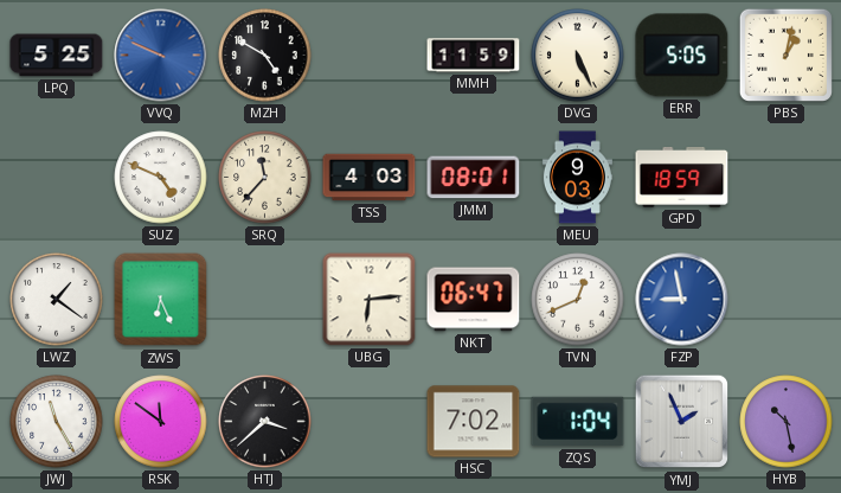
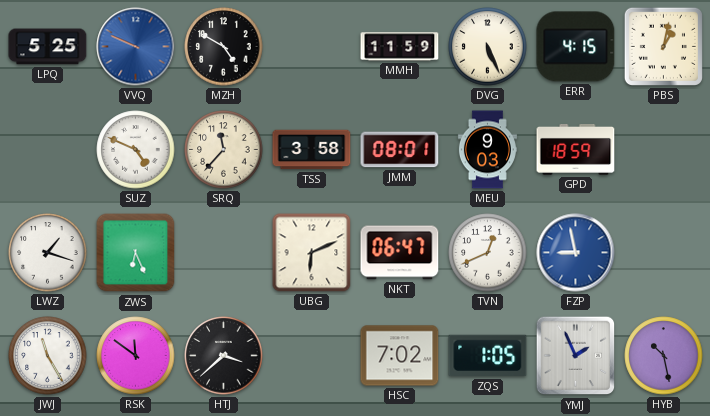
ERR: 5:05 -> 4:15 (576, 47)
TSS: 4:03 -> 3:58 (312, 150)
LWZ: 1:21 -> 1:18 (48, 253)
UBG: 6:14 -> 6:11 (312, 253)
ZQS: 1:04 -> 1:05 (488, 356)
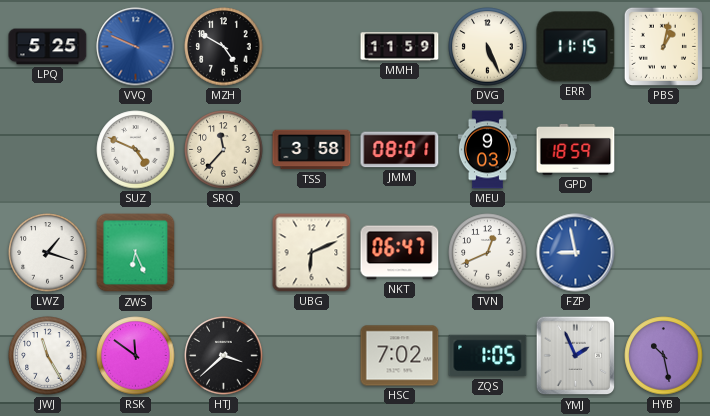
ERR: 4:15 -> 11:15 (576, 47)
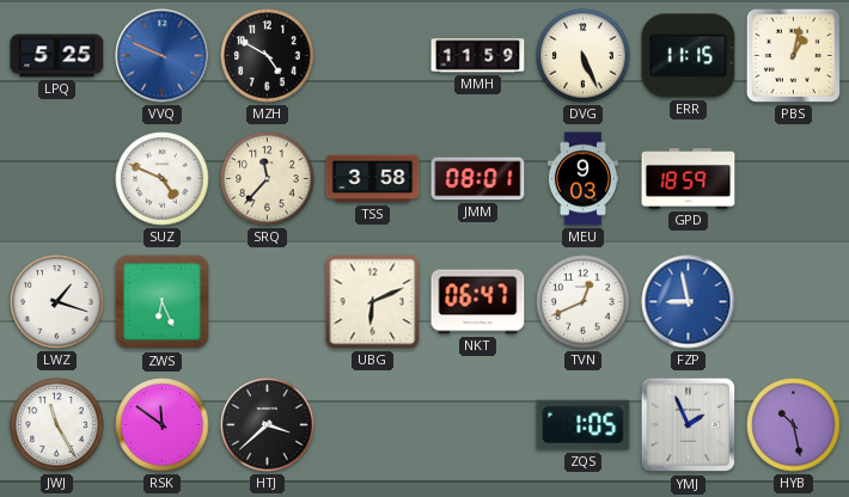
HSC: 7:02 -> none (400, 356)
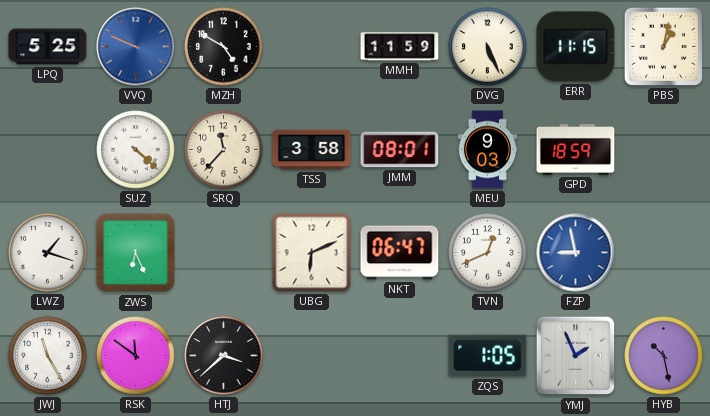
SUZ: 4:49 -> 4:22 (136, 150)
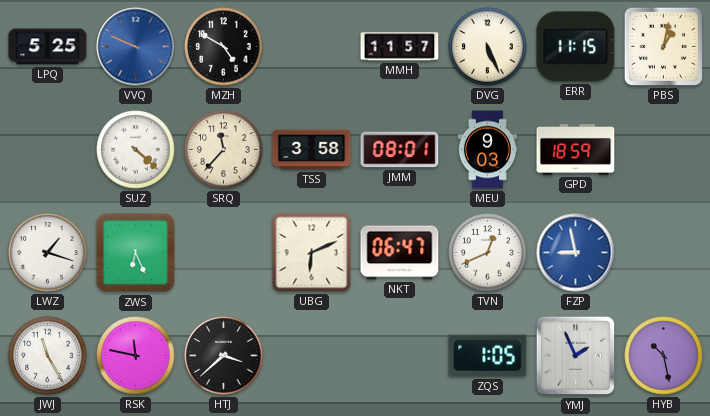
MMH: 11:59 -> 11:57 (400, 47)
RSK: 11:51 -> 11:47 (136, 356)
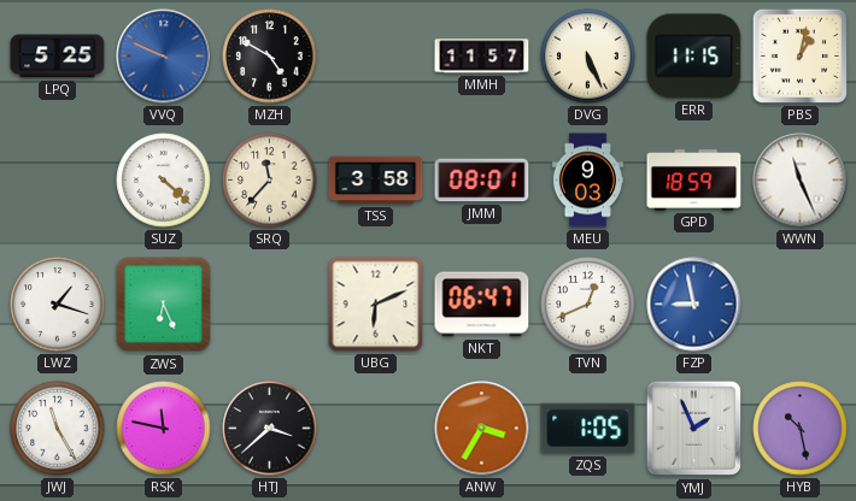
WWN: none -> 11:26 (801, 181)
ANW: none -> 3:35 (482, 429)
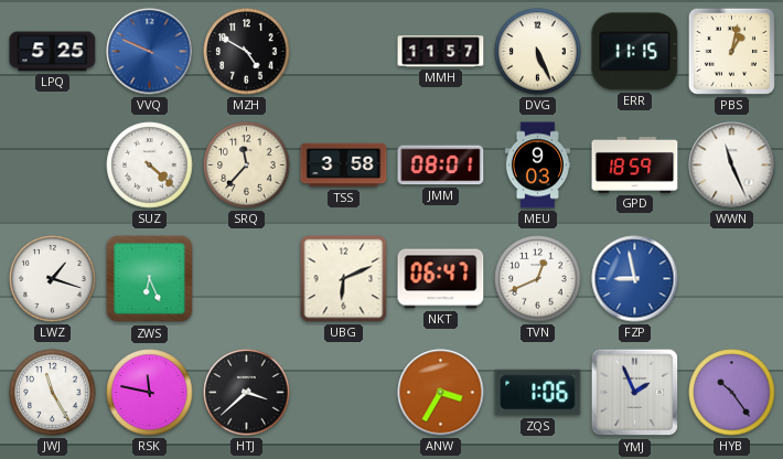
ZQS: 1:05 -> 1:06 (538, 393)
HYB: 10:28 -> 10:24 (732, 393)
